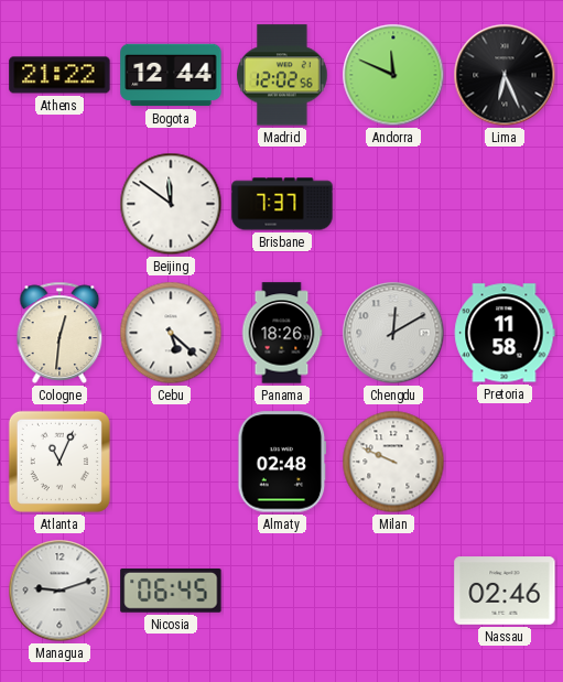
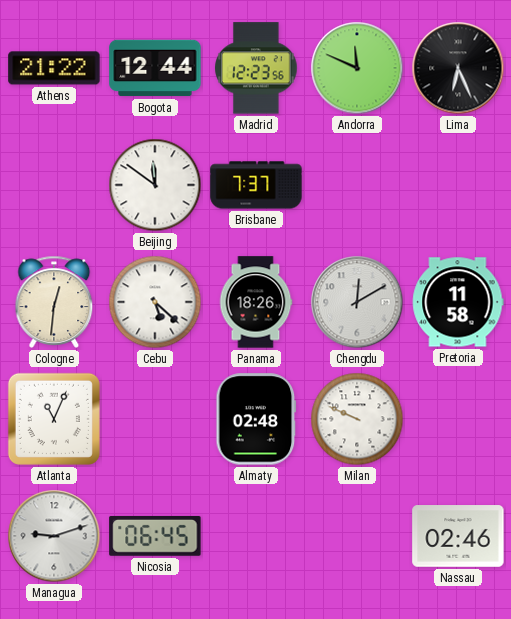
Madrid: 12:02 -> 12:23 (256, 68)
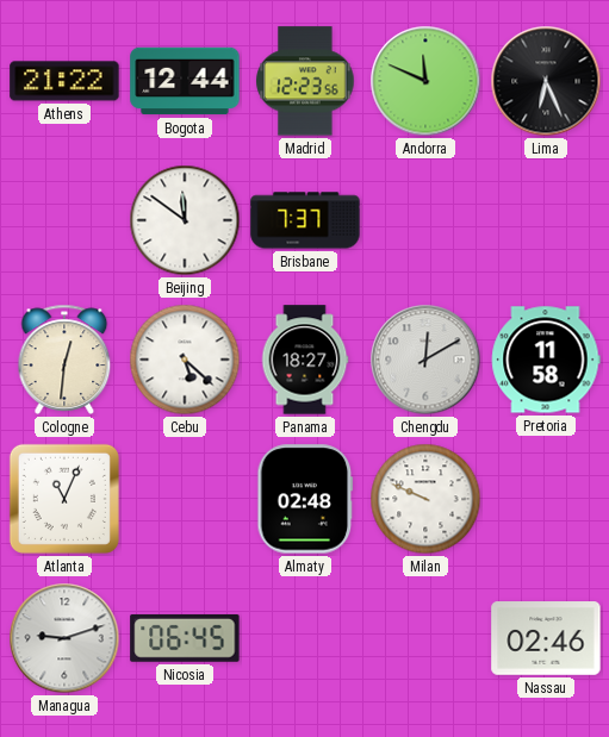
Panama: 18:26 -> 18:27 (305, 360)
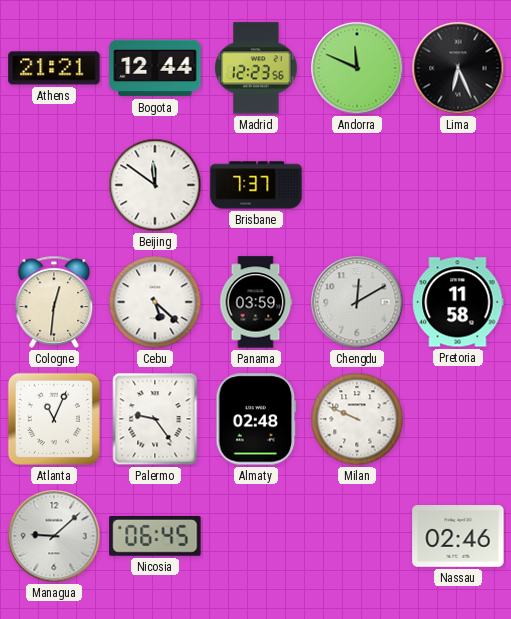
Athens: 21:22 -> 21:21 (54, 68)
Panama: 18:27 -> 03:59 (256, 302)
Palermo: none -> 9:24 (155, 419)
Managua: 9:12 -> 9:08 (54, 536)
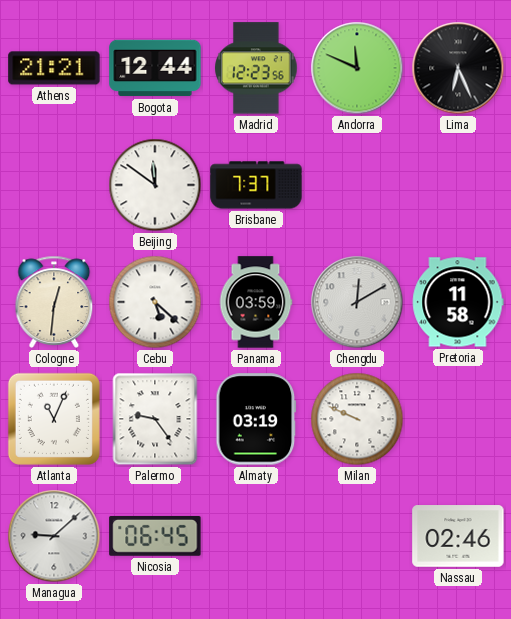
Almaty: 02:48 -> 03:19 (256, 419)
